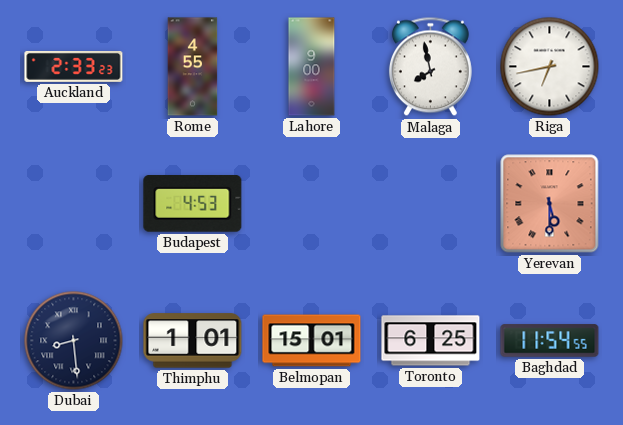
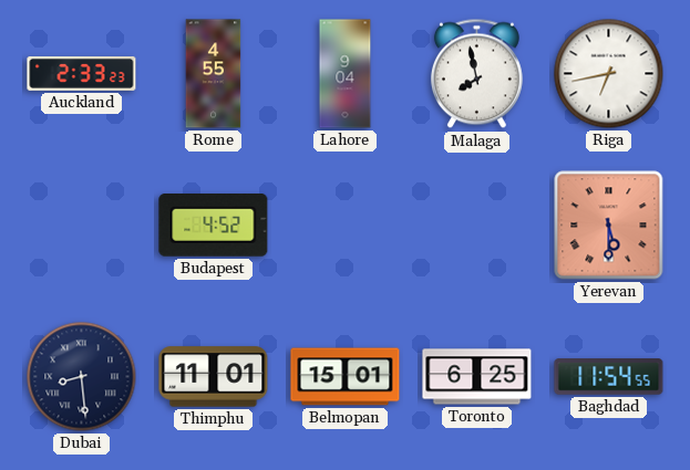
Lahore: 9:00 -> 9:04 (346, 74)
Budapest: 4:53 -> 4:52 (214, 226)
Thimphu: 1:01 -> 11:01 (214, 377)
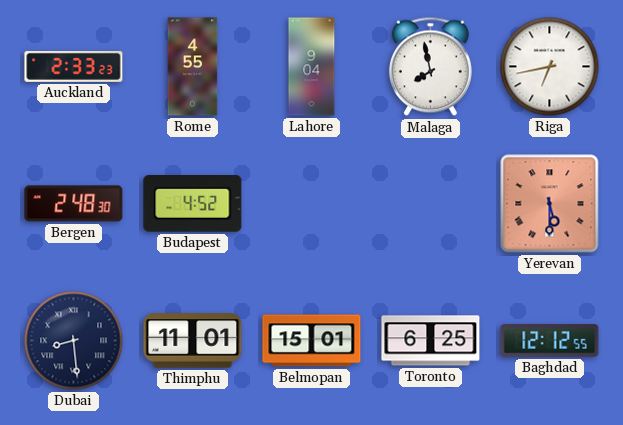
Bergen: none -> 2:48 (74, 204)
Baghdad: 11:54 -> 12:12 (550, 341)
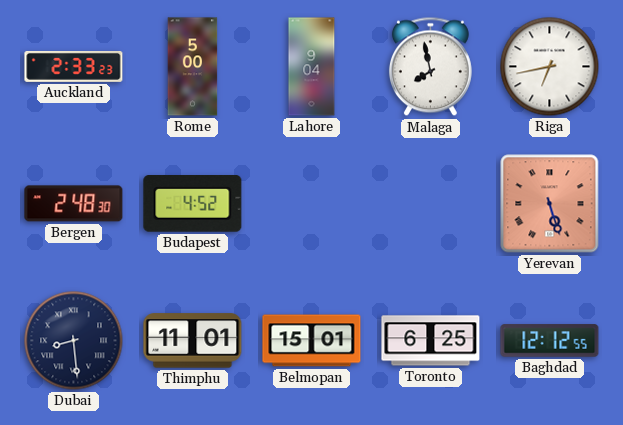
Rome: 4:55 -> 5:00 (193, 67)
Yerevan: 5:30 -> 5:27 (550, 204)
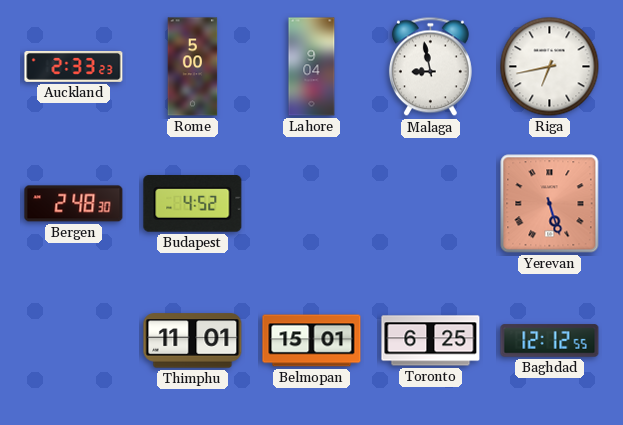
Malaga: 7:58 -> 8:58 (430, 67)
Dubai: 8:29 -> none (74, 341)
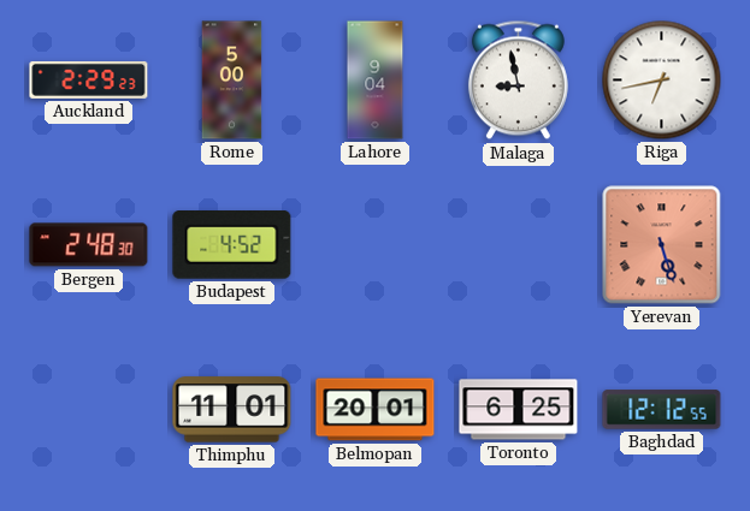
Auckland: 2:33 -> 2:29 (89, 79)
Belmopan: 15:01 -> 20:01 (376, 410)
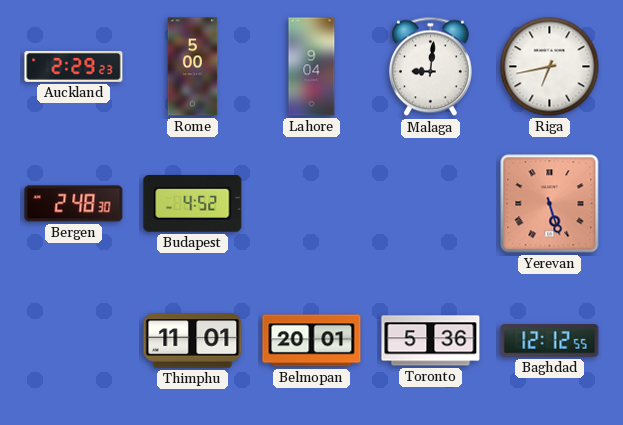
Malaga: 8:58 -> 9:01 (430, 67)
Toronto: 6:25 -> 5:36 (431, 341)
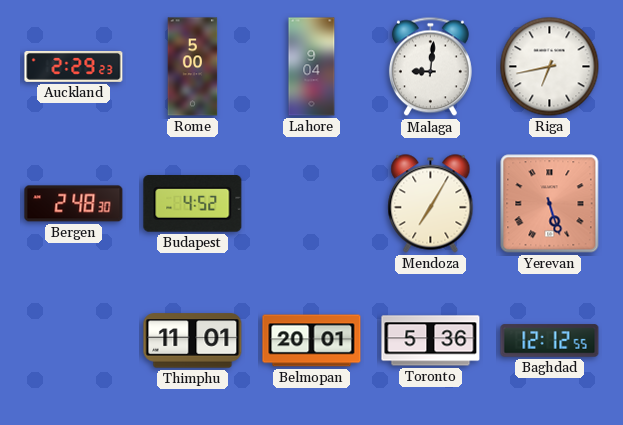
Mendoza: none -> 7:05 (431, 204)
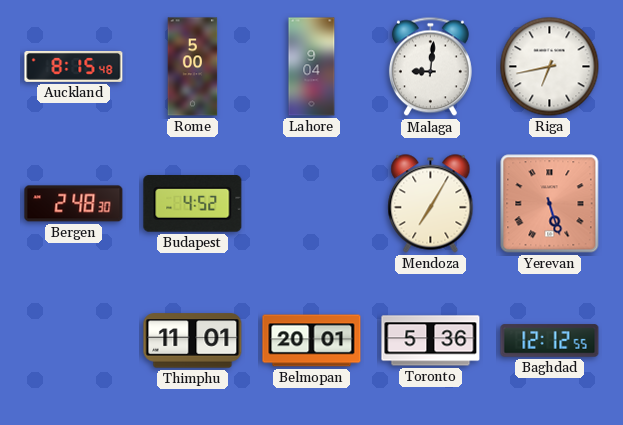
Auckland: 2:29 -> 8:15 (74, 66)
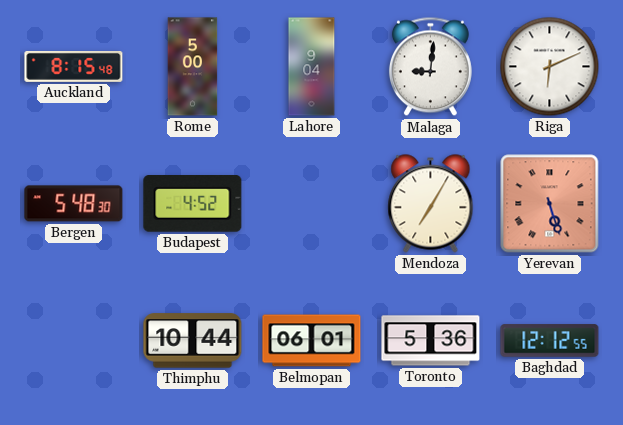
Riga: 6:43 -> 6:11 (550, 67)
Bergen: 2:48 -> 5:48 (74, 204)
Thimphu: 11:01 -> 10:44 (193, 341)
Belmopan: 20:01 -> 06:01 (312, 341)
